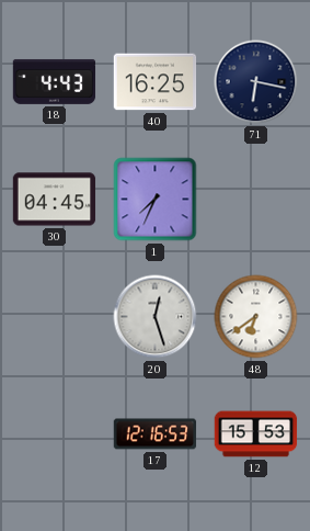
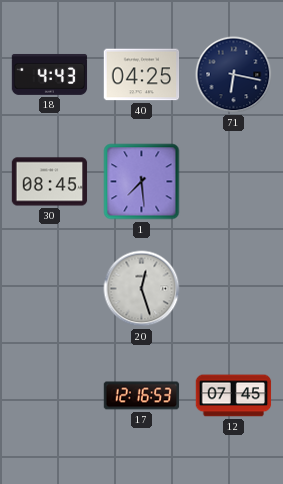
40: 16:25 -> 04:25 (142, 75)
30: 04:45 -> 08:45 (50, 182)
1: 7:34 -> 7:29 (142, 182)
48: 6:39 -> none (256, 317)
12: 15:53 -> 07:45 (234, 396)
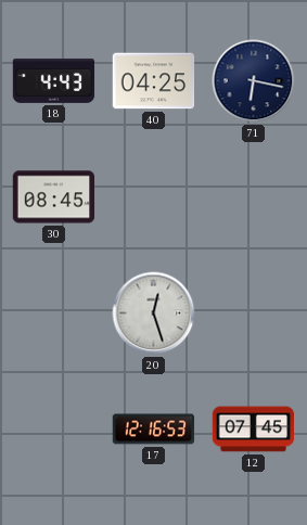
1: 7:29 -> none (142, 182)
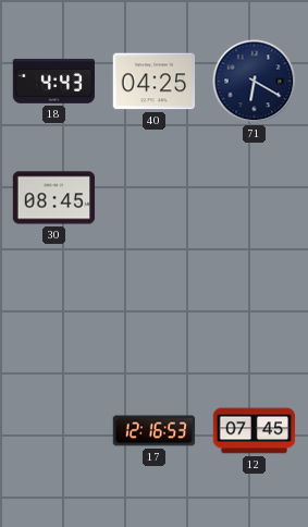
71: 6:17 -> 6:20 (255, 82)
20: 12:27 -> none (154, 313)
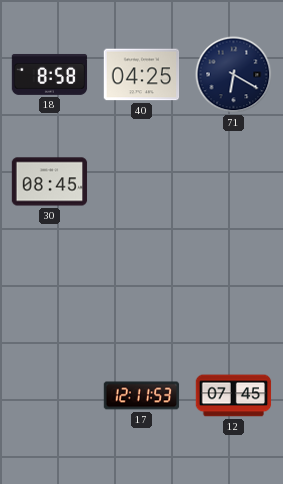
18: 4:43 -> 8:58 (50, 74)
17: 12:16 -> 12:11 (142, 396)
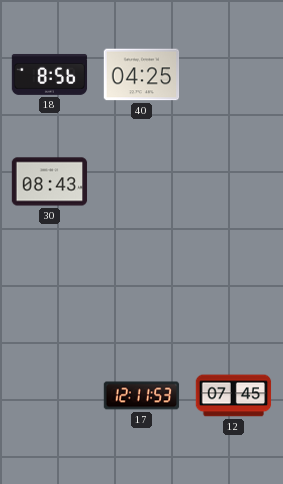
18: 8:58 -> 8:56 (50, 74)
71: 6:20 -> none (234, 75)
30: 08:45 -> 08:43 (50, 182)
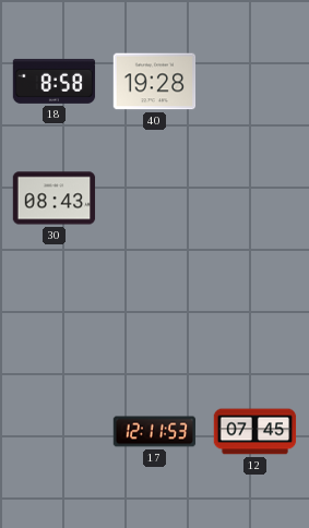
18: 8:56 -> 8:58 (55, 81)
40: 04:25 -> 19:28 (155, 82)
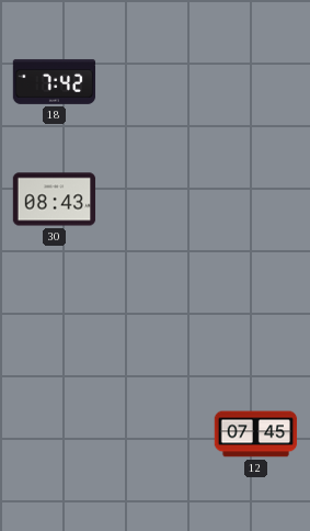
18: 8:58 -> 7:42 (55, 81)
40: 19:28 -> none (155, 82)
17: 12:11 -> none (155, 432)
